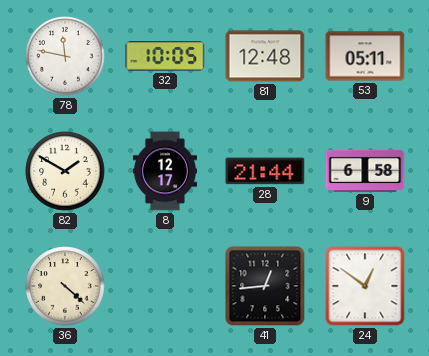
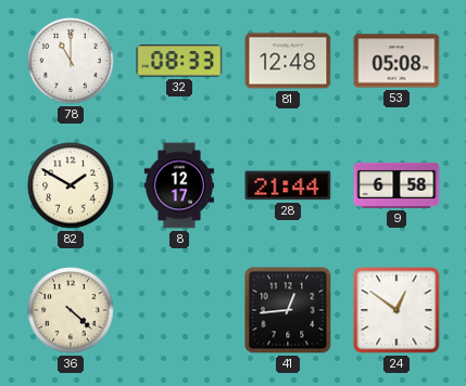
78: 11:47 -> 11:00 (71, 61)
32: 10:05 -> 08:33 (179, 61)
53: 05:11 -> 05:08 (396, 61)
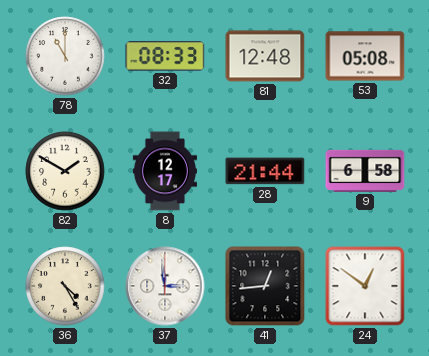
36: 4:22 -> 4:25 (65, 286)
37: none -> 2:59 (165, 286)
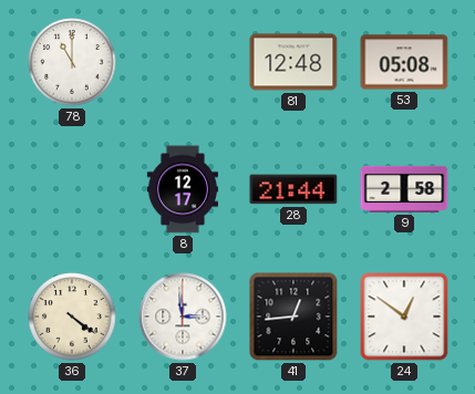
32: 08:33 -> none (165, 56)
82: 1:50 -> none (65, 171)
9: 6:58 -> 2:58 (404, 189)
36: 4:25 -> 4:21 (72, 317)
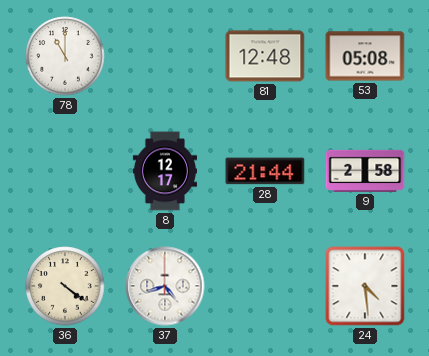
37: 2:59 -> 4:42 (165, 286)
41: 12:44 -> none (293, 317)
24: 12:51 -> 4:29 (365, 286)
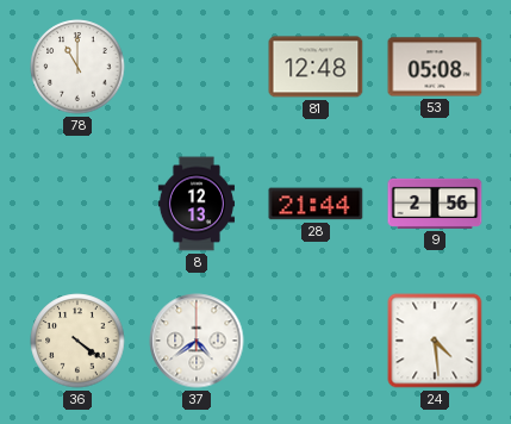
8: 12:17 -> 12:13 (195, 204)
9: 2:58 -> 2:56 (435, 204)
37: 4:42 -> 4:39 (197, 341)
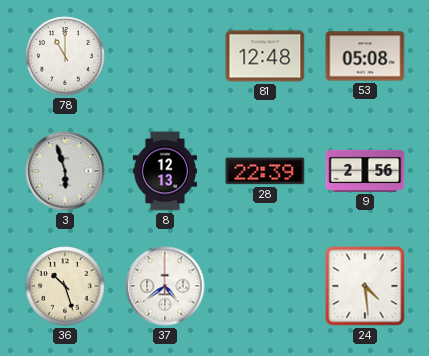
3: none -> 5:57 (65, 171)
28: 21:44 -> 22:39 (265, 171)
36: 4:21 -> 10:27 (65, 286)
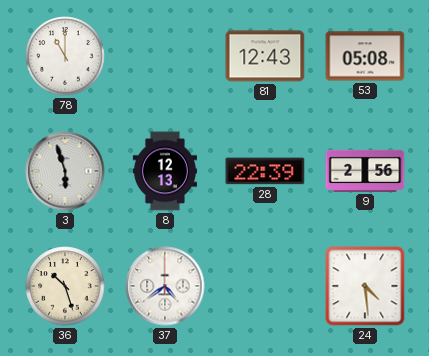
81: 12:48 -> 12:43 (265, 56)
